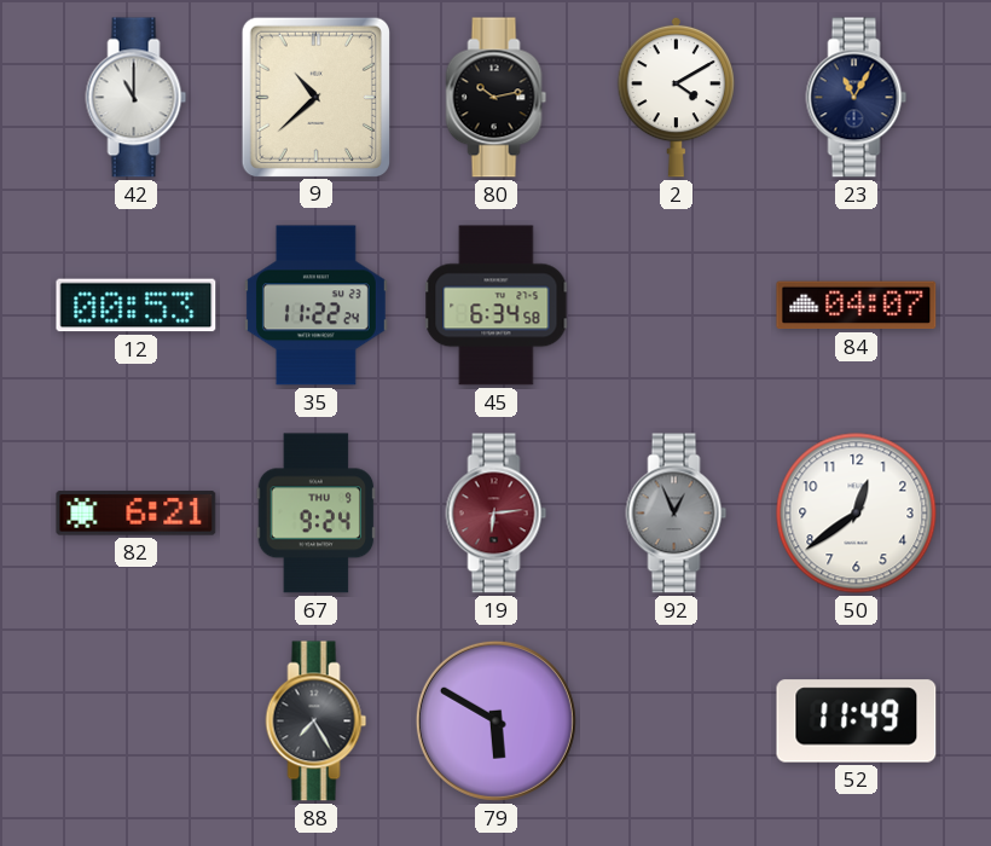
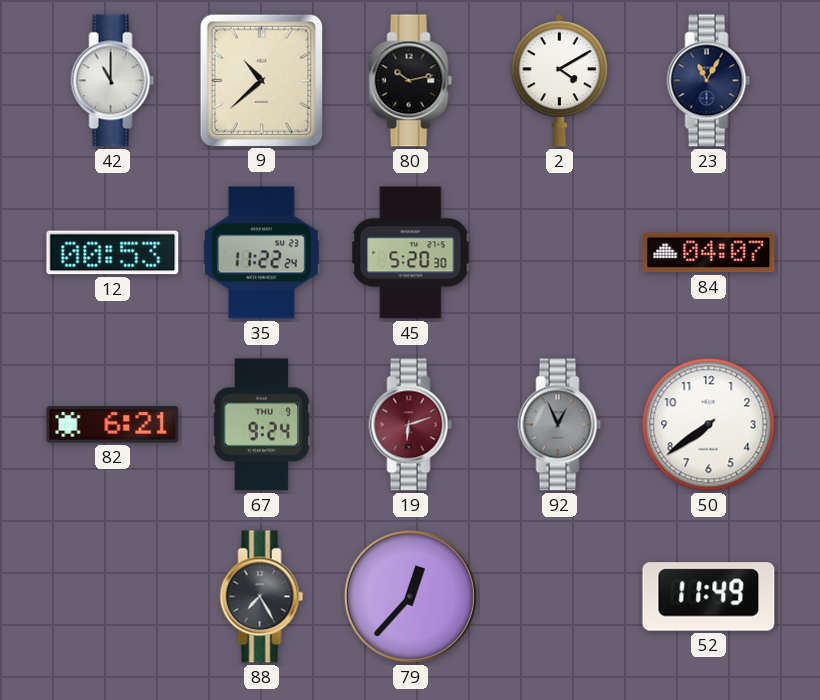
45: 6:34 -> 5:20 (411, 253)
19: 6:14 -> 6:12 (411, 425)
50: 12:39 -> 7:39 (709, 425)
79: 5:50 -> 12:37 (410, 596)
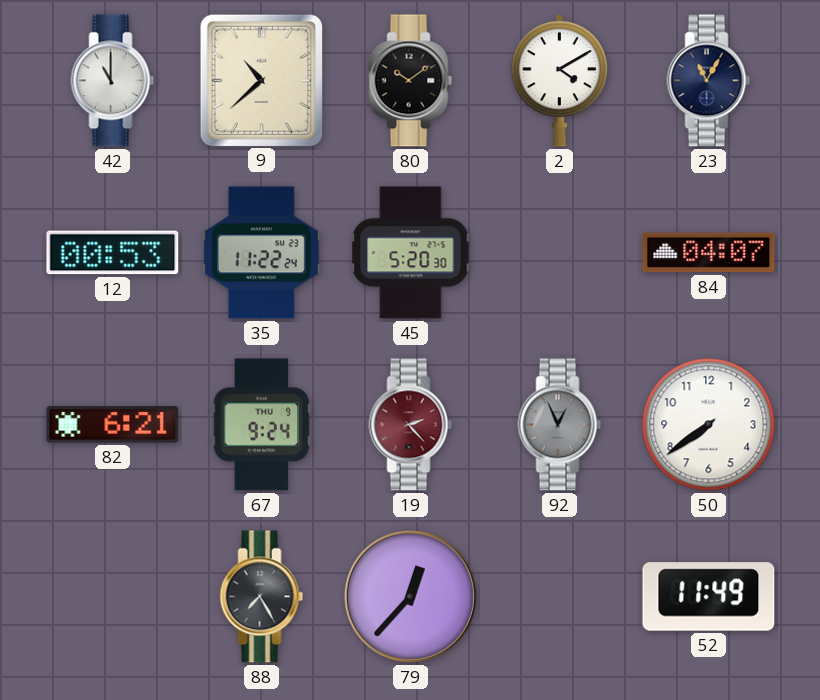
80: 10:13 -> 10:09 (411, 81)
19: 6:12 -> 2:23 (411, 425)
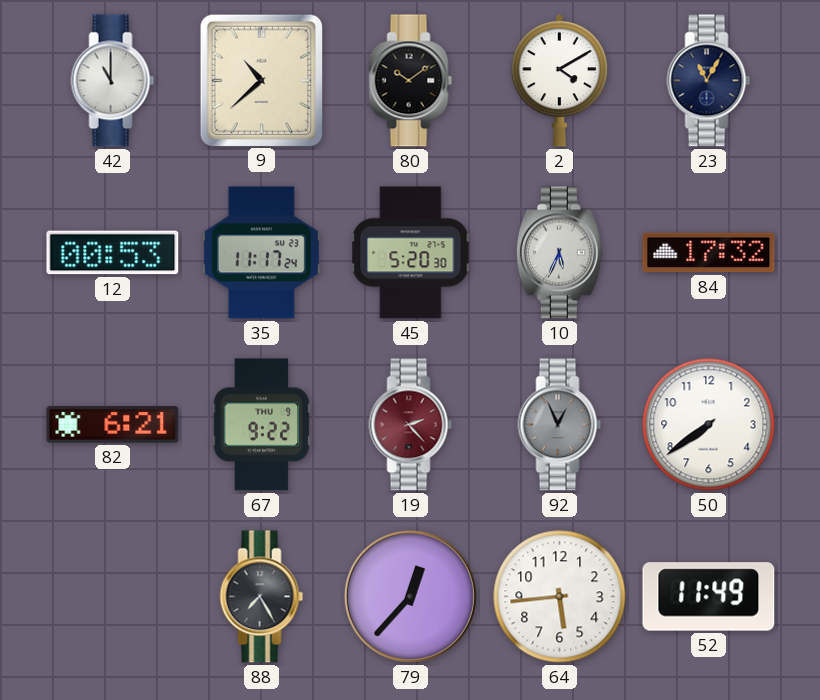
35: 11:22 -> 11:17 (261, 253)
10: none -> 5:34 (559, 253)
84: 04:07 -> 17:32 (709, 253)
67: 9:24 -> 9:22 (262, 425)
64: none -> 5:44 (560, 597)
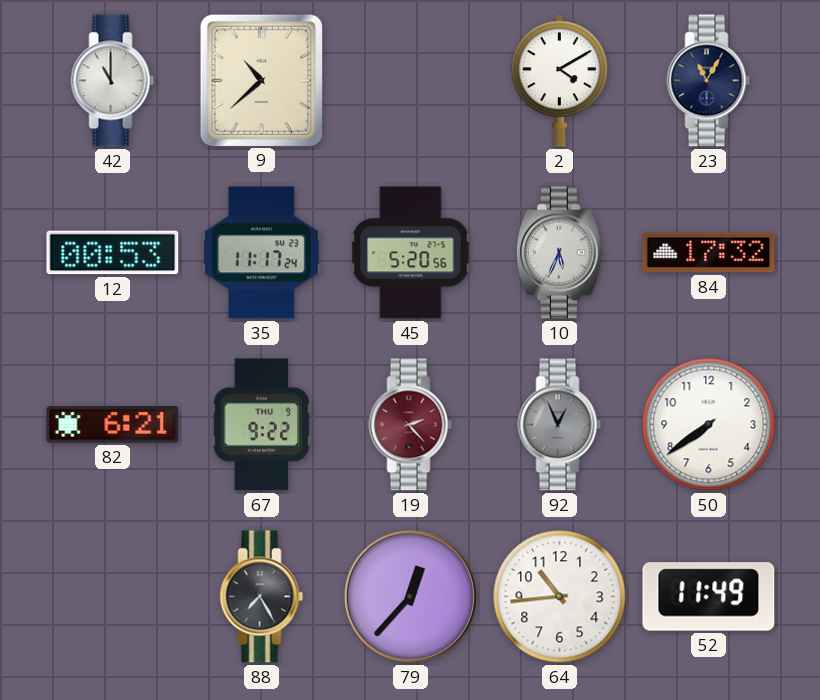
80: 10:09 -> none (411, 81)
45: 5:20:30 -> 5:20:56 (411, 253)
64: 5:44 -> 10:44 (560, 597)
